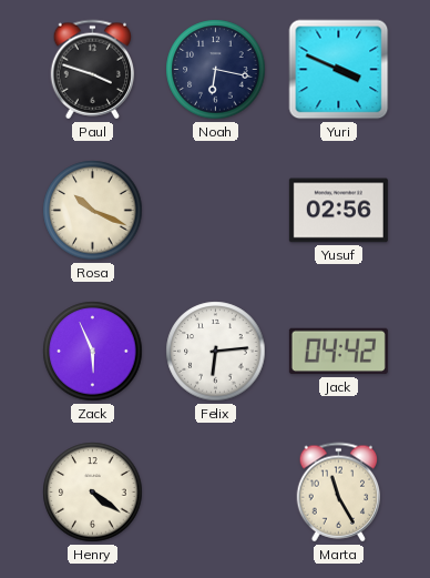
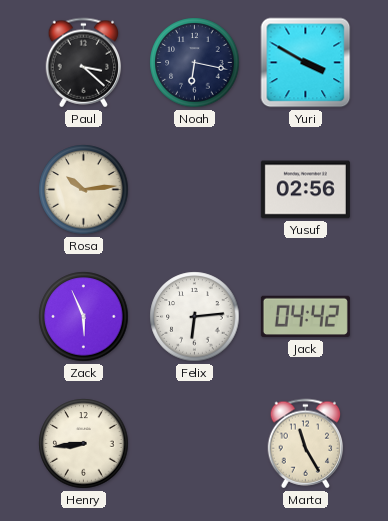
Paul: 3:48 -> 3:22 (84, 63)
Yuri: 3:49 -> 3:50 (306, 63)
Rosa: 10:19 -> 10:14 (84, 190)
Henry: 4:21 -> 8:44 (84, 444)
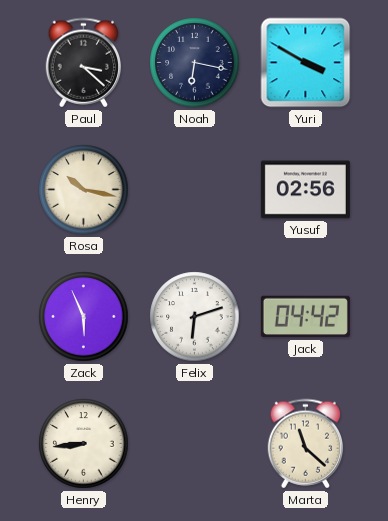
Rosa: 10:14 -> 10:17 (84, 190)
Felix: 6:14 -> 6:12 (195, 317)
Marta: 11:25 -> 11:22 (306, 444)
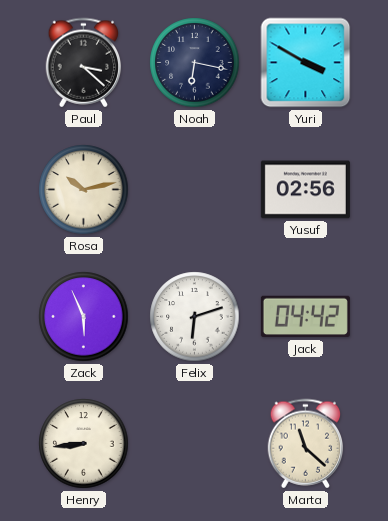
Rosa: 10:17 -> 10:13 (84, 190)
